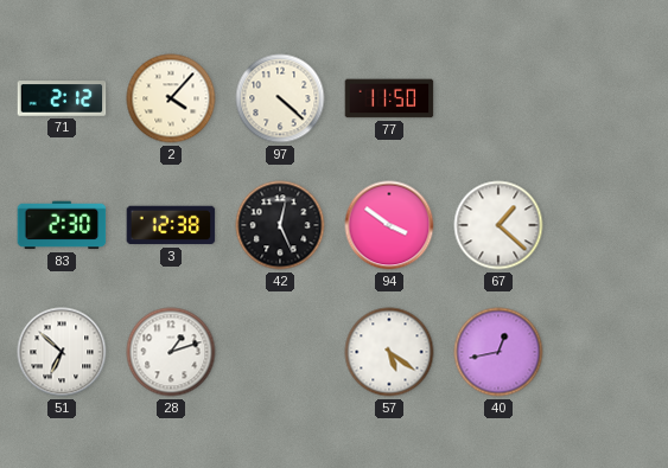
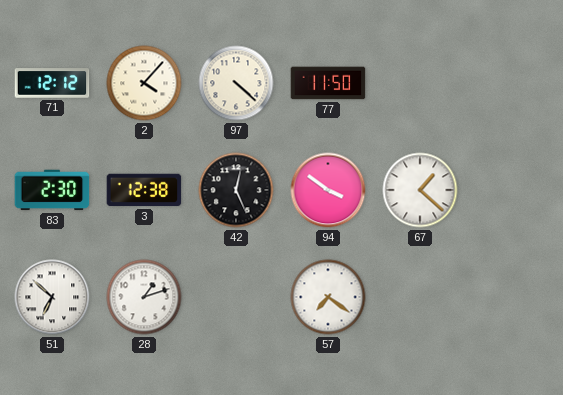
71: 2:12 -> 12:12 (52, 83)
57: 5:21 -> 7:21 (328, 297)
40: 12:43 -> none (498, 352)
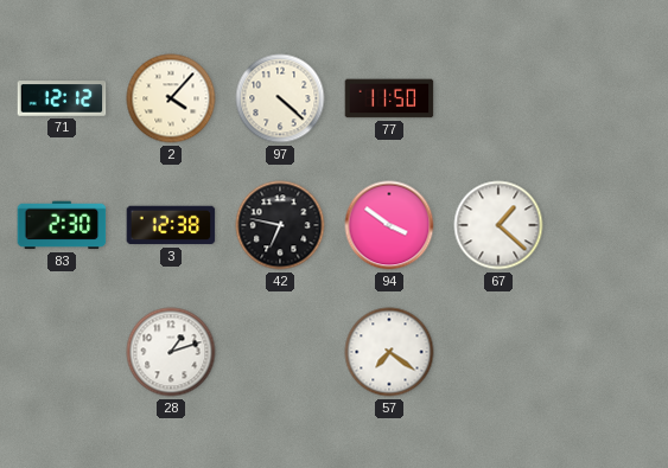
42: 12:26 -> 6:47 (280, 225)
51: 6:52 -> none (52, 297)
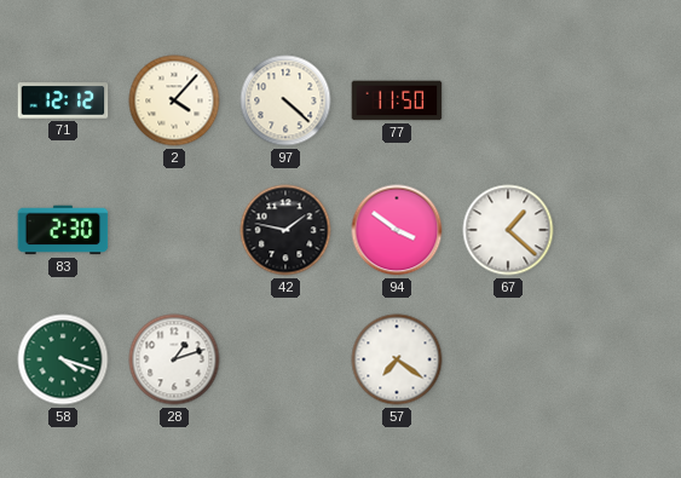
3: 12:38 -> none (171, 225)
42: 6:47 -> 1:47 (285, 230)
58: none -> 4:18 (63, 359)
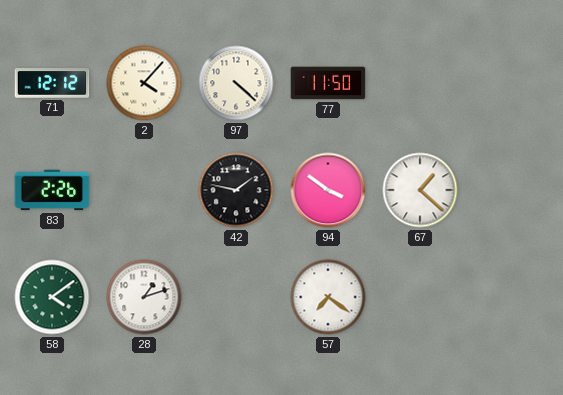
83: 2:30 -> 2:26 (52, 190)
58: 4:18 -> 4:09 (52, 297)
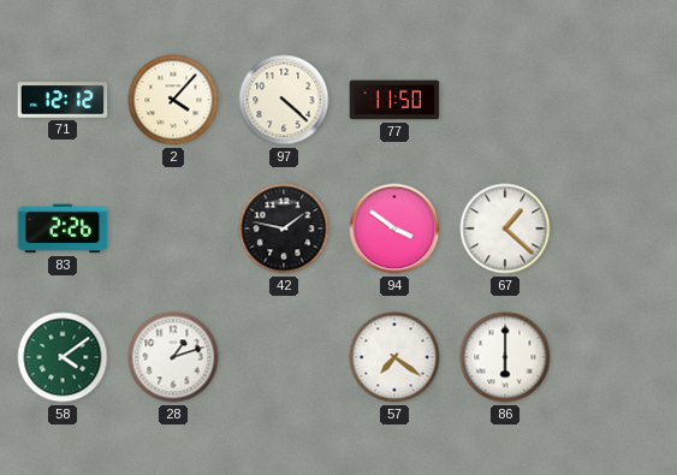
86: none -> 6:00 (505, 357)
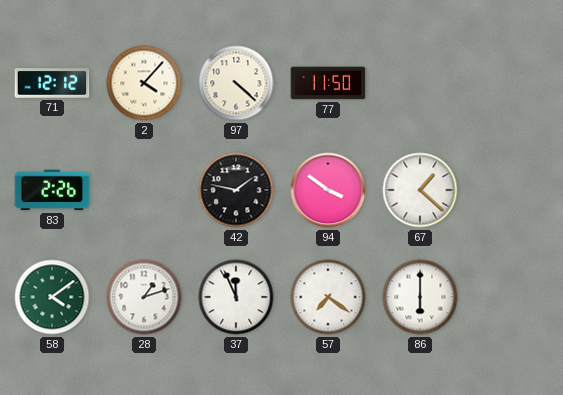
37: none -> 11:56 (236, 297)
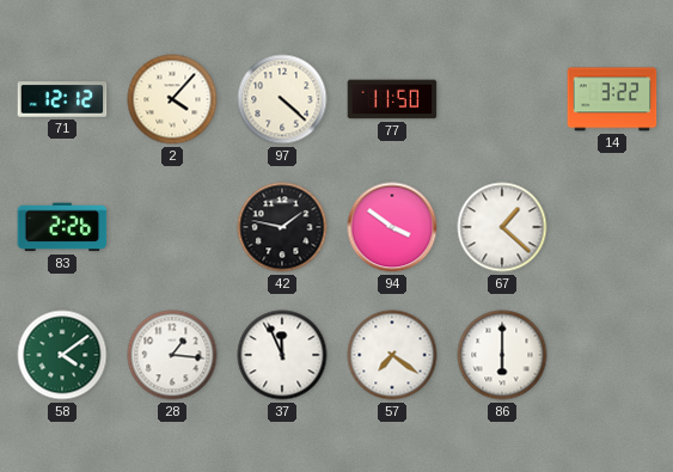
14: none -> 3:22 (612, 99)
28: 1:12 -> 1:16 (172, 355)
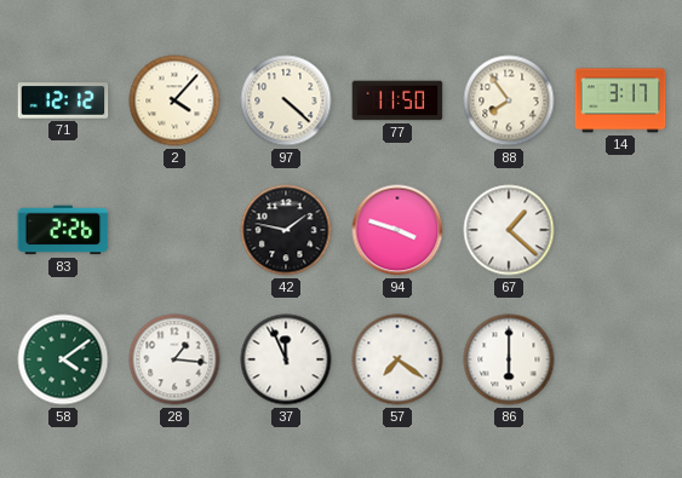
88: none -> 7:54 (509, 100)
14: 3:22 -> 3:17 (620, 100)
94: 3:51 -> 3:48 (397, 230)
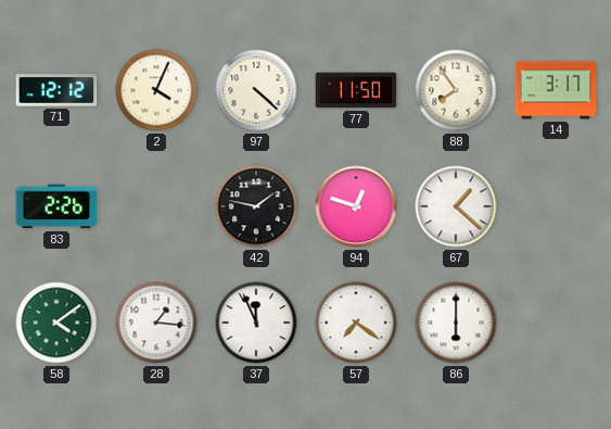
2: 4:07 -> 4:04 (156, 90)
94: 3:48 -> 12:48 (356, 206)
